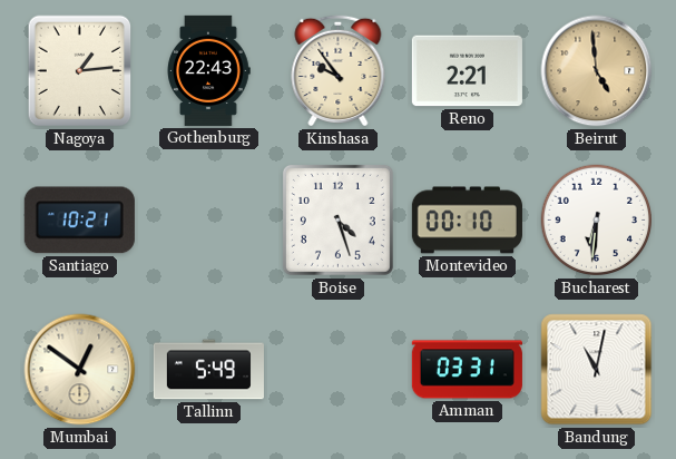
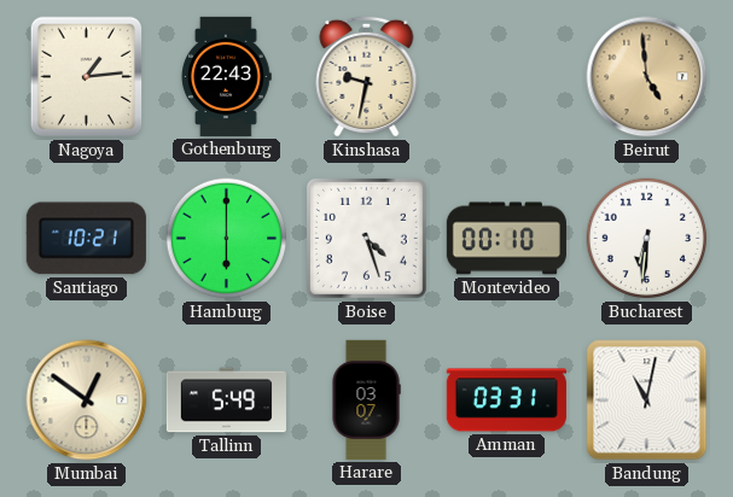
Kinshasa: 9:54 -> 9:32 (367, 76)
Reno: 2:21 -> none (467, 71)
Hamburg: none -> 6:00 (227, 239)
Harare: none -> 03:07 (366, 399)
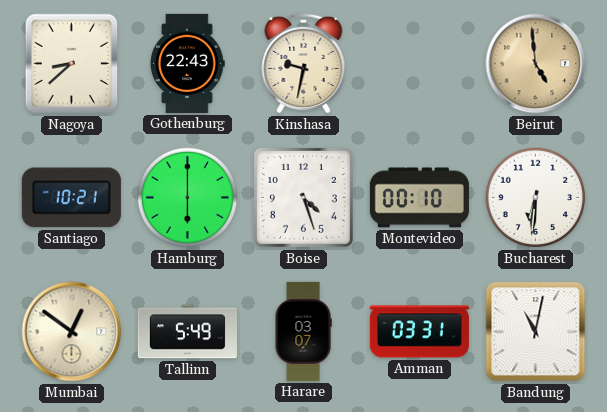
Nagoya: 1:14 -> 8:38 (72, 64)
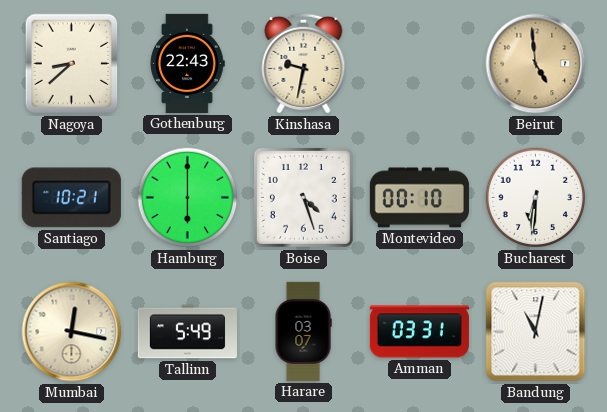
Mumbai: 12:51 -> 12:17 (72, 332)
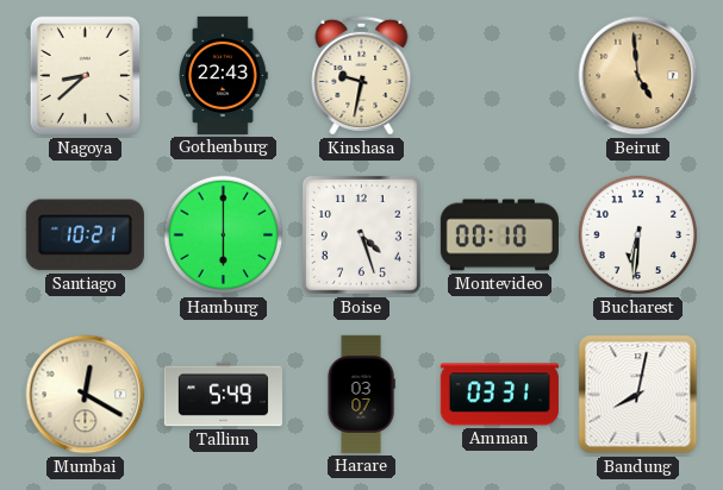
Mumbai: 12:17 -> 12:20 (86, 395)
Bandung: 11:02 -> 8:02 (638, 395)
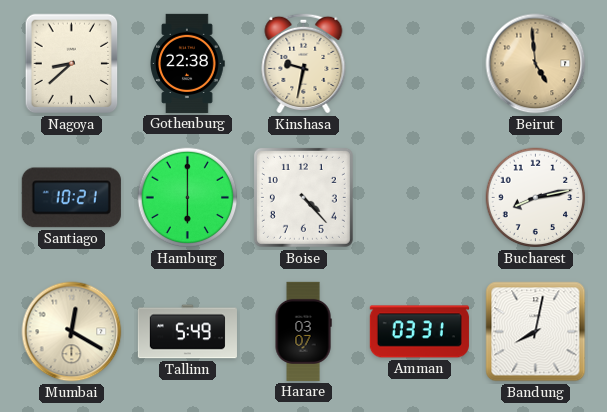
Gothenburg: 22:43 -> 22:38 (187, 63)
Boise: 4:27 -> 4:23 (303, 197)
Montevideo: 00:10 -> none (499, 235)
Bucharest: 6:31 -> 8:13 (536, 198)
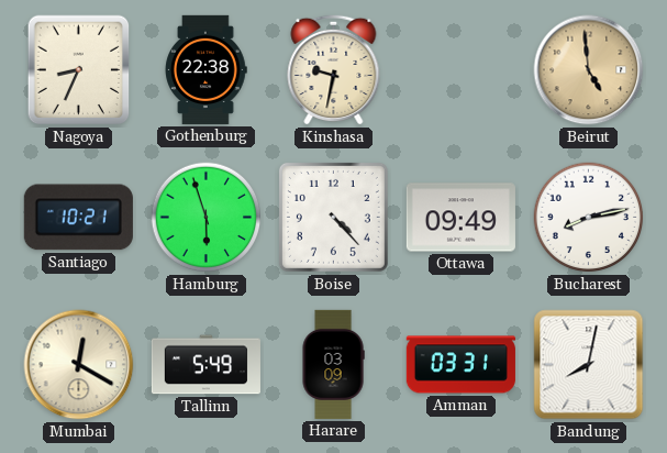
Nagoya: 8:38 -> 8:34 (79, 70)
Hamburg: 6:00 -> 5:57 (207, 218)
Ottawa: none -> 09:49 (460, 218)
Harare: 03:07 -> 03:09 (333, 364)
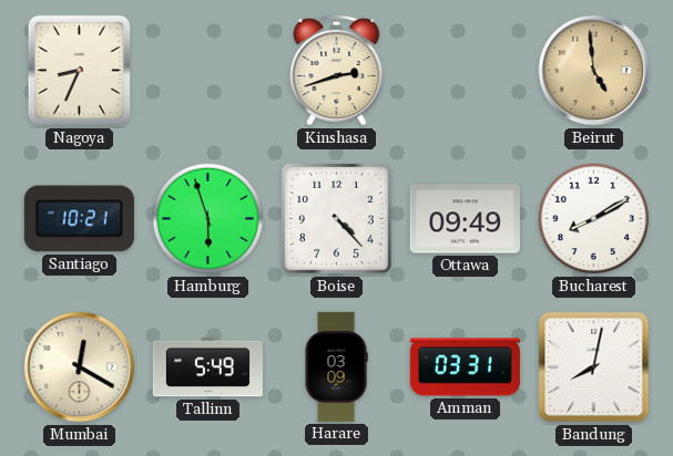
Gothenburg: 22:38 -> none (205, 69)
Kinshasa: 9:32 -> 2:42 (337, 70)
Bucharest: 8:13 -> 8:10 (594, 219)
